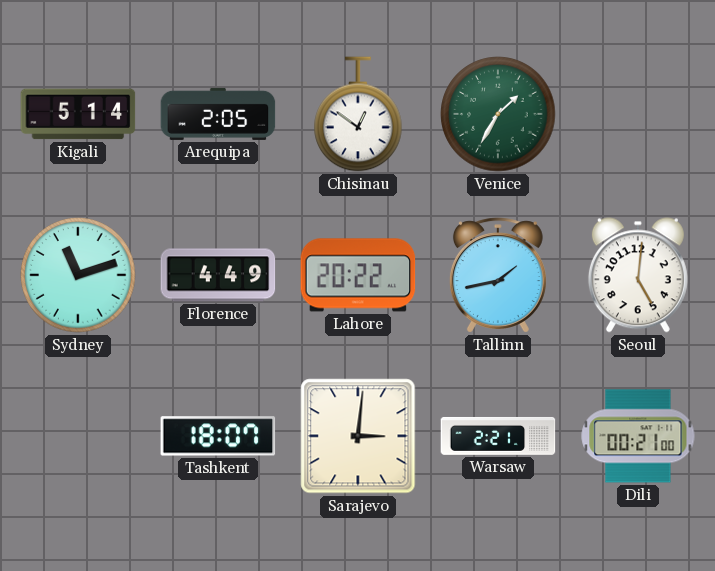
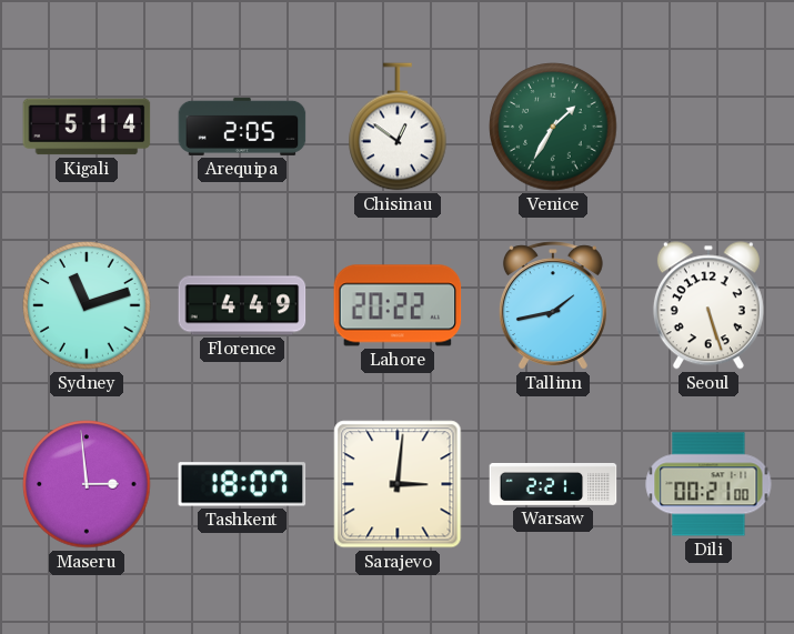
Seoul: 5:01 -> 5:27 (708, 305)
Maseru: none -> 2:59 (87, 484)
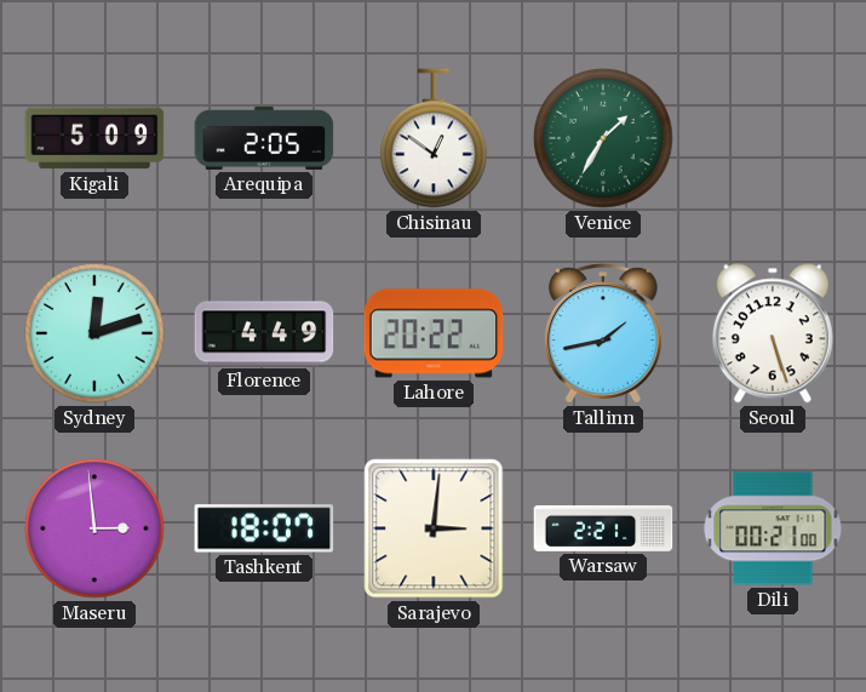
Kigali: 5:14 -> 5:09 (94, 138)
Sydney: 11:12 -> 12:12 (94, 333)
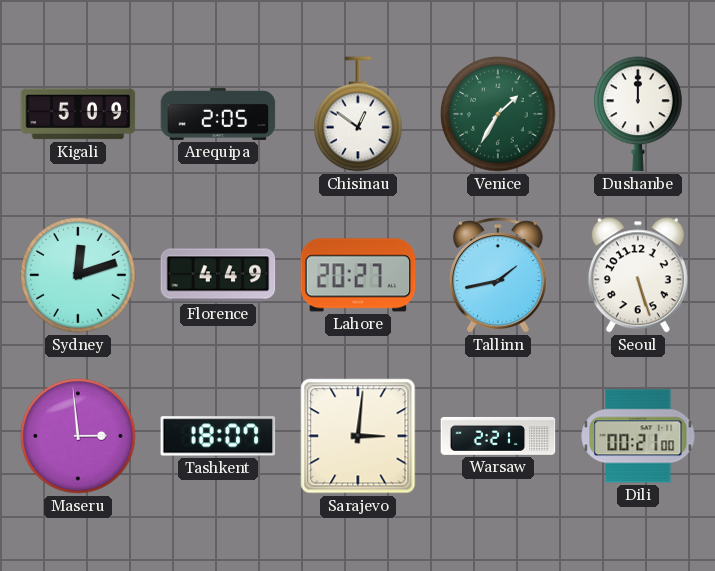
Dushanbe: none -> 12:00 (638, 114)
Lahore: 20:22 -> 20:27 (358, 275)
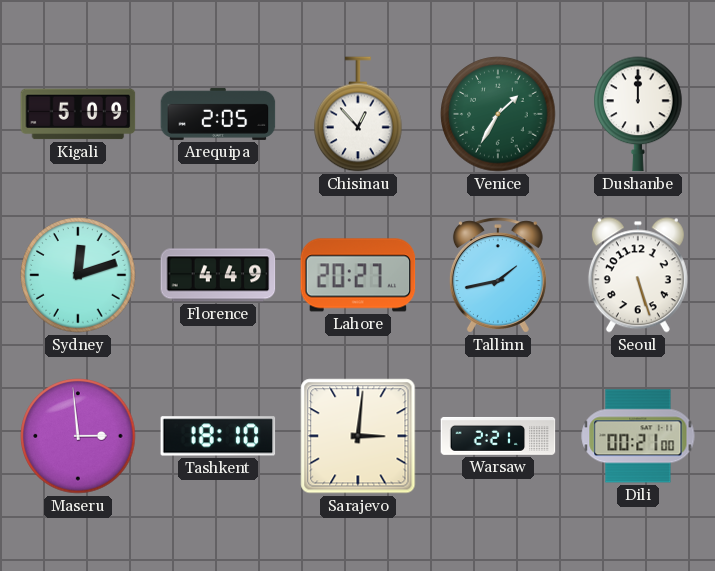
Chisinau: 12:51 -> 12:53 (358, 114)
Tashkent: 18:07 -> 18:10 (218, 436)
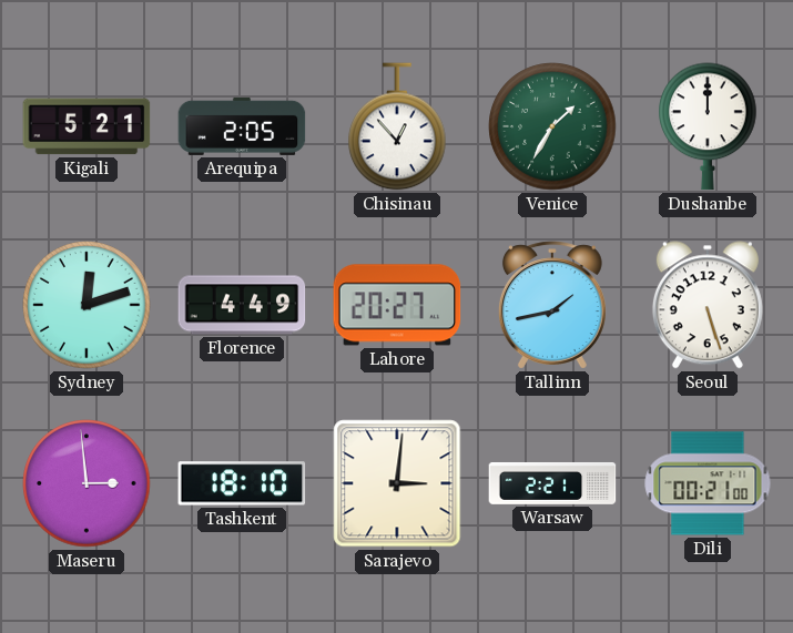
Kigali: 5:09 -> 5:21 (87, 126)
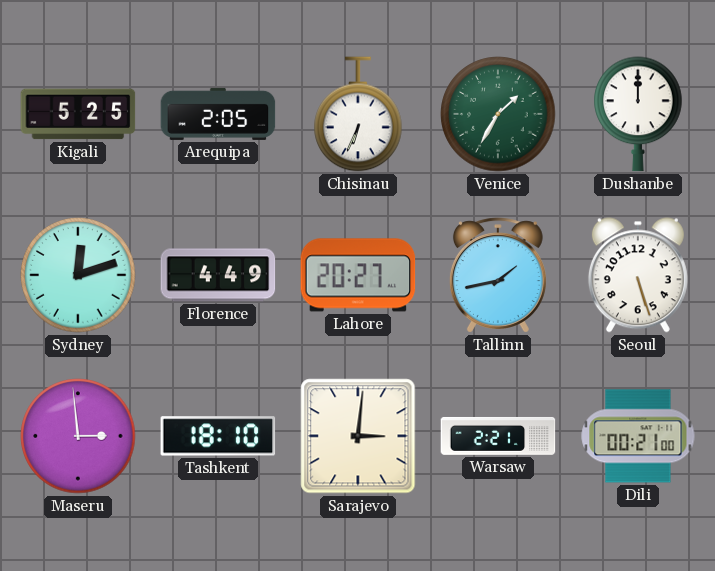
Kigali: 5:21 -> 5:25 (78, 114)
Chisinau: 12:53 -> 6:34 (358, 114)
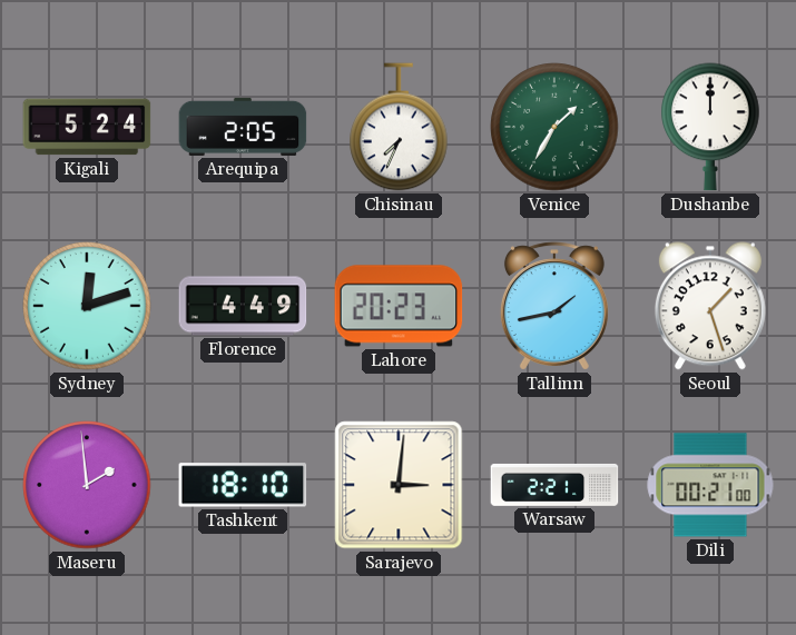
Kigali: 5:25 -> 5:24 (87, 127)
Chisinau: 6:34 -> 7:34 (399, 127)
Lahore: 20:27 -> 20:23 (399, 306)
Seoul: 5:27 -> 1:27 (710, 306)
Maseru: 2:59 -> 1:59 (87, 485)
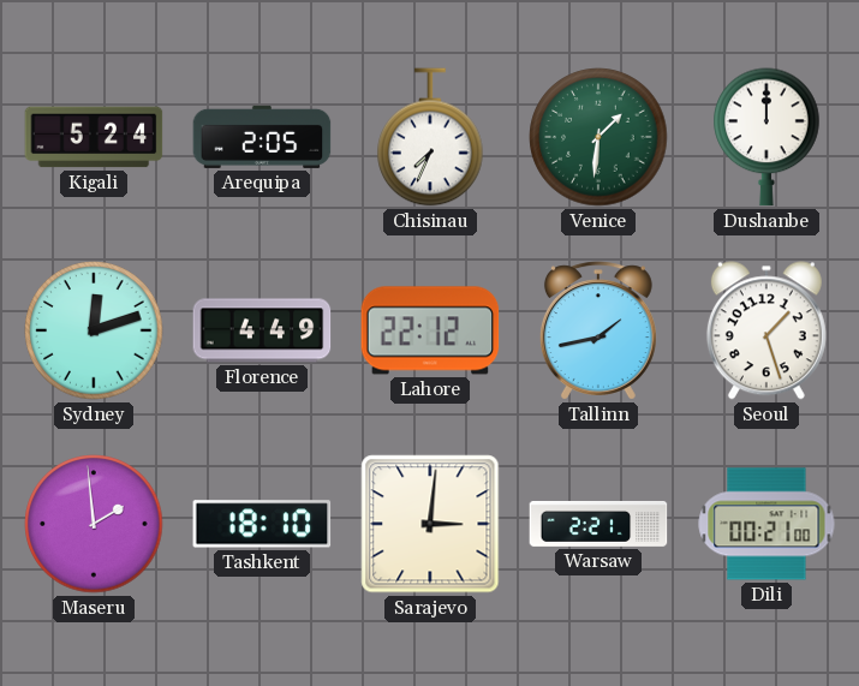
Venice: 1:35 -> 1:31 (598, 137)
Lahore: 20:23 -> 22:12 (430, 330)
